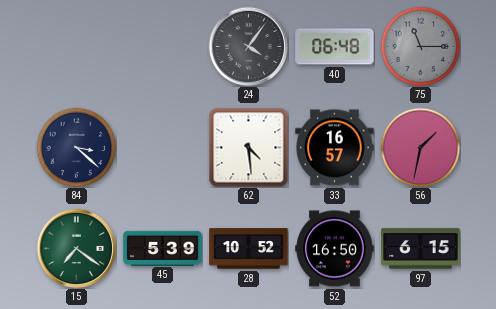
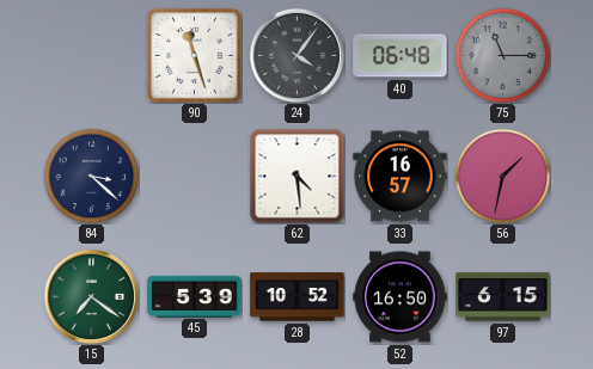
90: none -> 11:27 (195, 56)
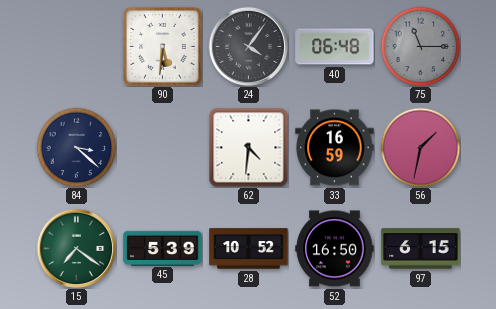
90: 11:27 -> 5:31 (163, 47)
62: 4:29 -> 4:31 (248, 147)
33: 16:57 -> 16:59 (335, 148)
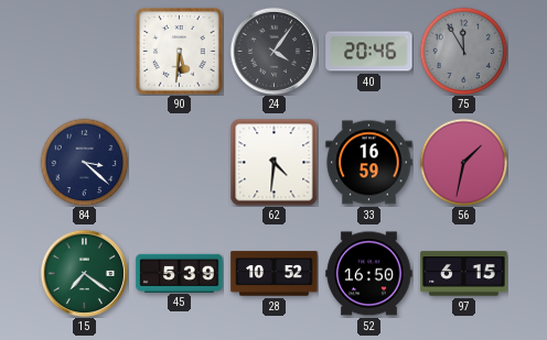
40: 06:48 -> 20:46 (369, 52)
75: 11:15 -> 11:55 (463, 51)
